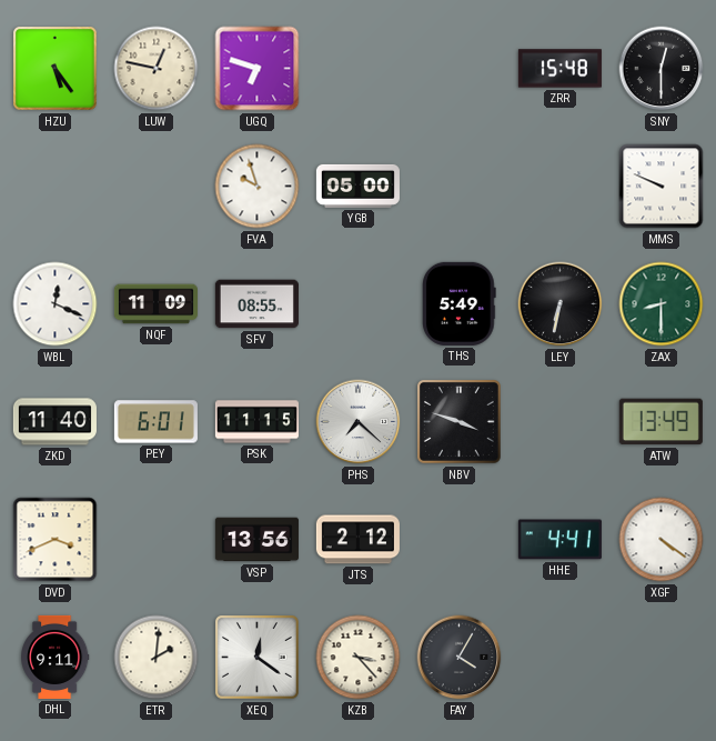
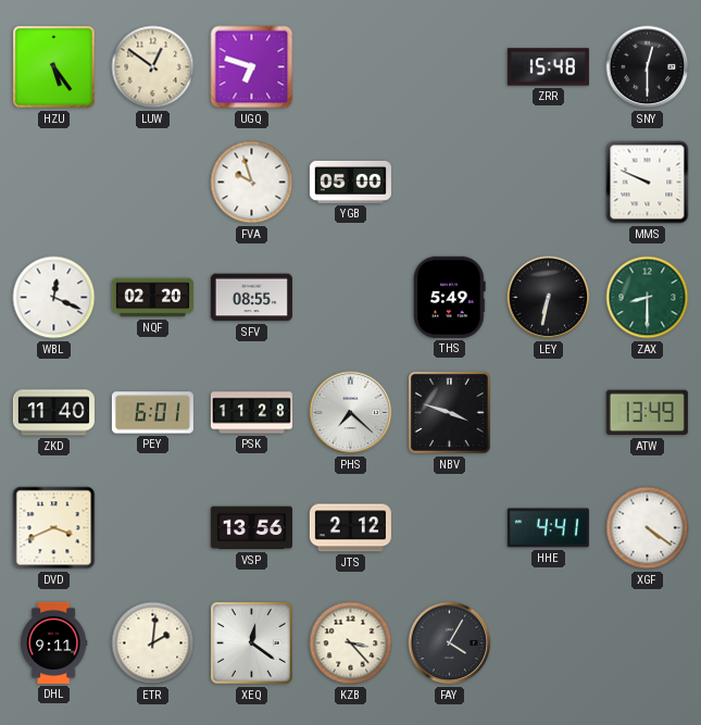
LUW: 12:47 -> 12:51 (153, 67)
NQF: 11:09 -> 02:20 (152, 298)
PSK: 11:15 -> 11:28 (251, 413)
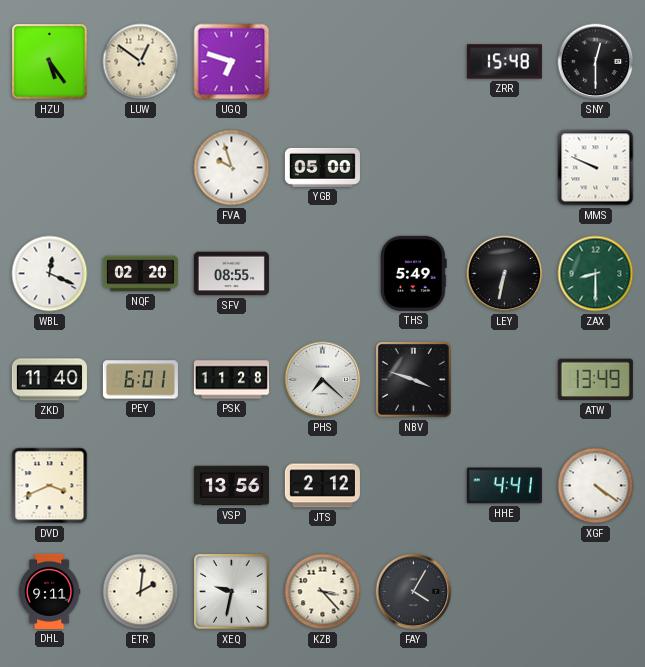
XEQ: 12:21 -> 9:32 (232, 592)
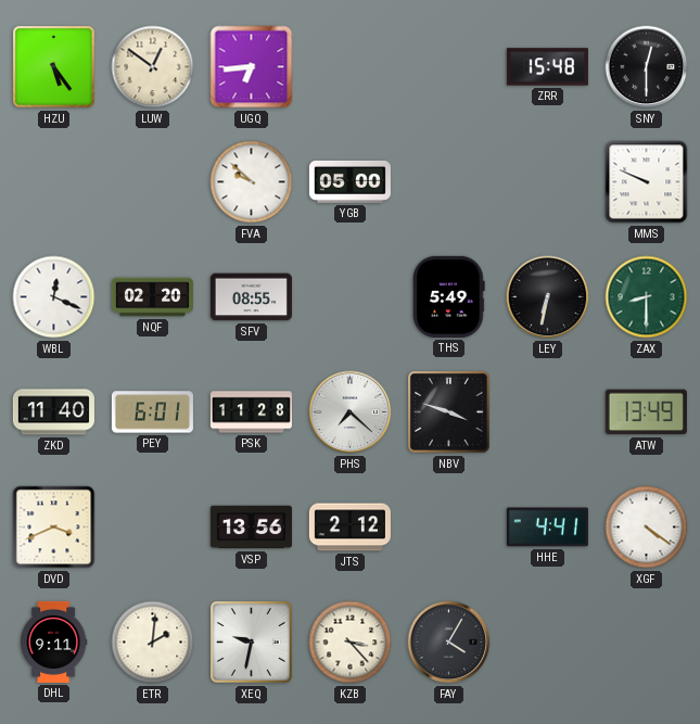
UGQ: 6:48 -> 6:44 (252, 67)
FVA: 9:57 -> 9:52 (252, 182)
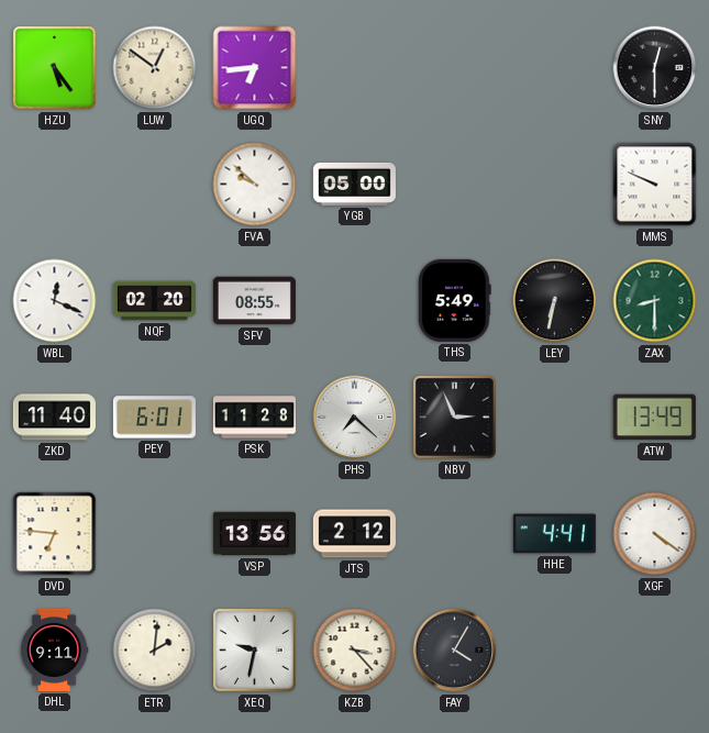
ZRR: 15:48 -> none (547, 67)
NBV: 3:48 -> 2:56 (455, 418)
DVD: 3:41 -> 6:46 (55, 534)
